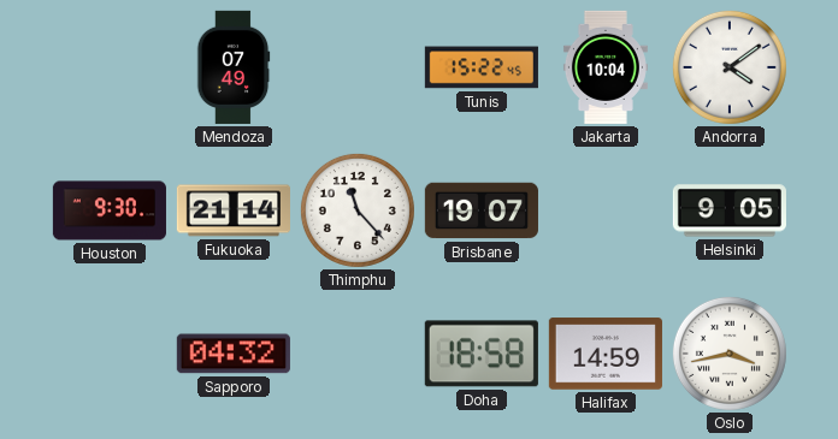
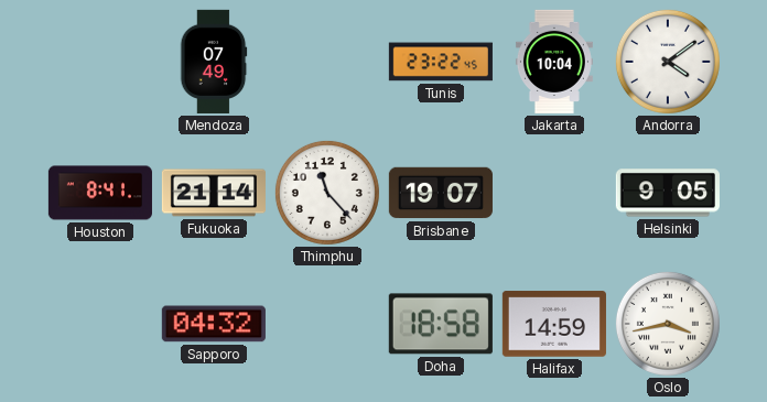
Tunis: 15:22 -> 23:22 (441, 62)
Houston: 9:30 -> 8:41 (100, 193)
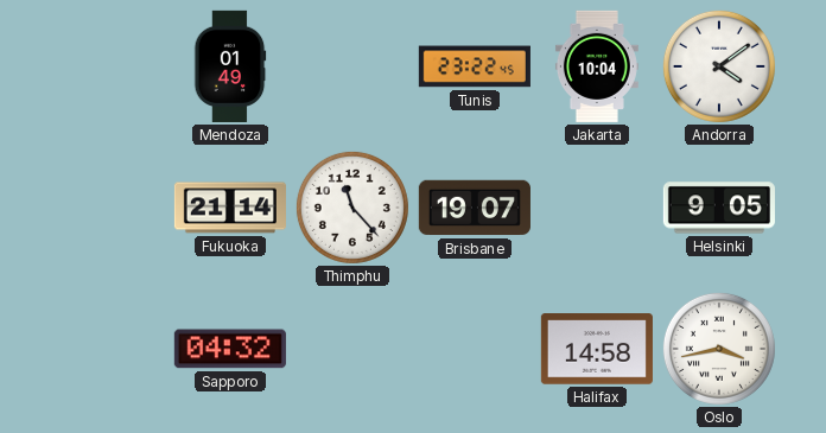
Mendoza: 07:49 -> 01:49 (230, 66)
Houston: 8:41 -> none (100, 193)
Doha: 18:58 -> none (441, 324)
Halifax: 14:59 -> 14:58 (597, 349)
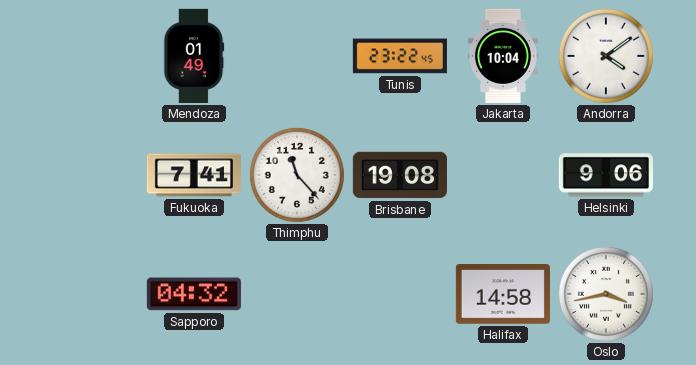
Fukuoka: 21:14 -> 7:41 (194, 175)
Brisbane: 19:07 -> 19:08 (400, 175)
Helsinki: 9:05 -> 9:06 (606, 175)
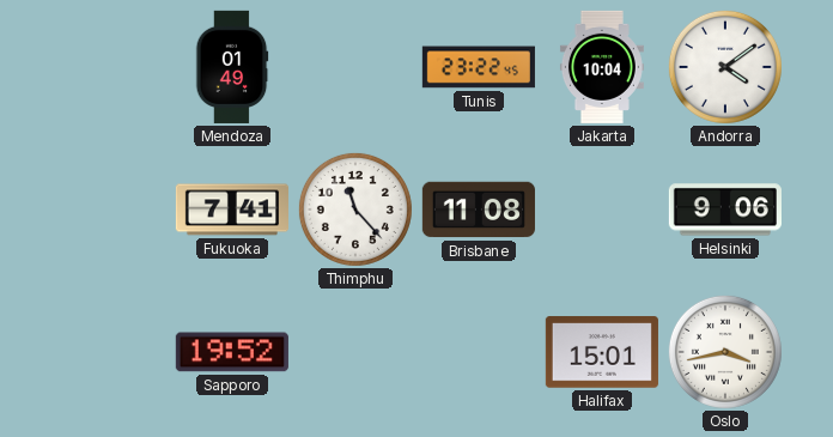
Brisbane: 19:08 -> 11:08 (479, 210)
Sapporo: 04:32 -> 19:52 (232, 352)
Halifax: 14:58 -> 15:01 (602, 352)
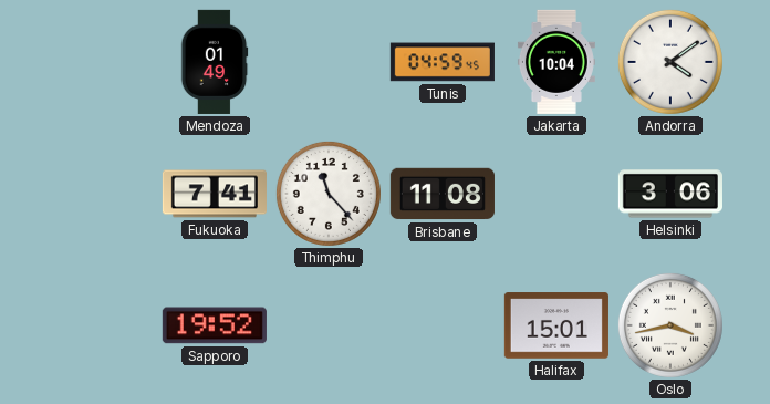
Tunis: 23:22 -> 04:59 (443, 62)
Helsinki: 9:06 -> 3:06 (670, 194)
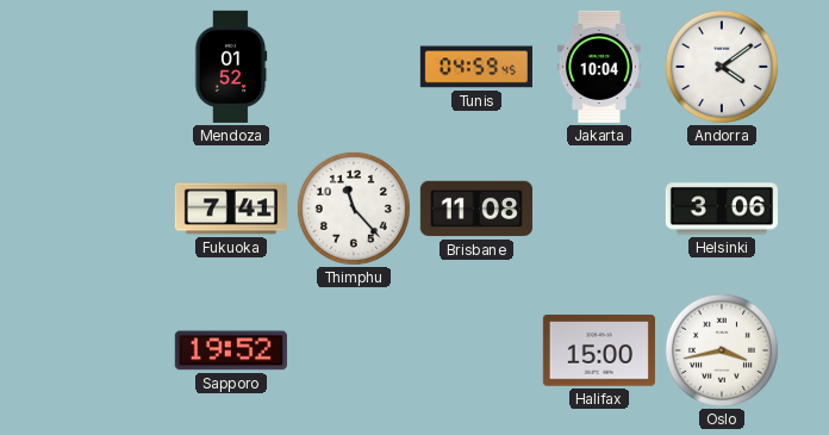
Mendoza: 01:49 -> 01:52 (231, 67)
Halifax: 15:01 -> 15:00 (599, 350)
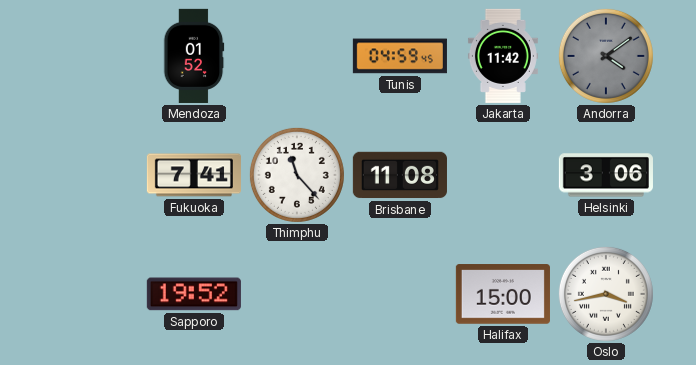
Jakarta: 10:04 -> 11:42 (503, 56)
Andorra dial: white -> grey (606, 56)
